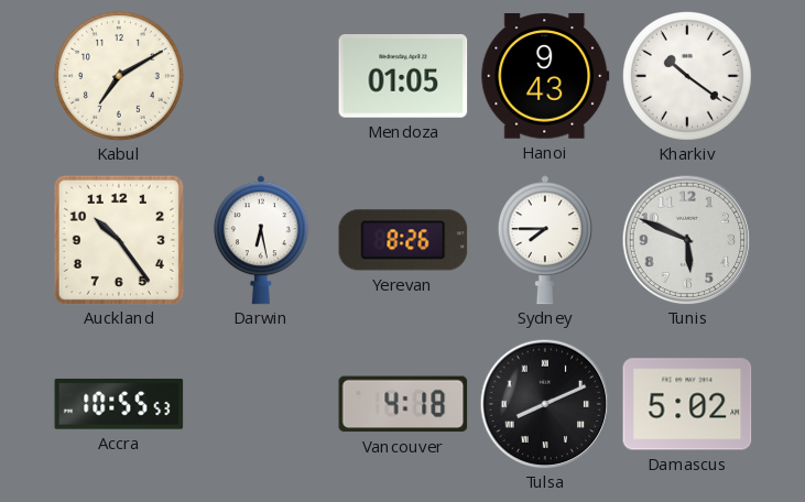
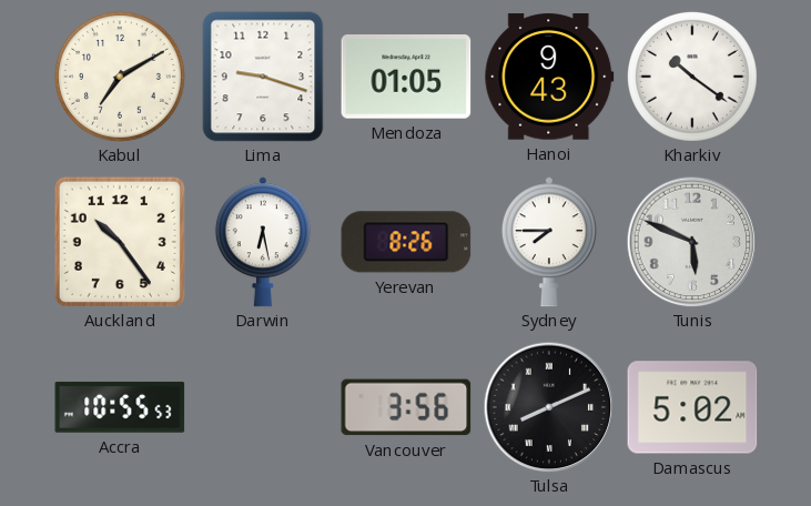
Lima: none -> 9:18 (263, 77)
Vancouver: 4:18 -> 3:56 (406, 407)
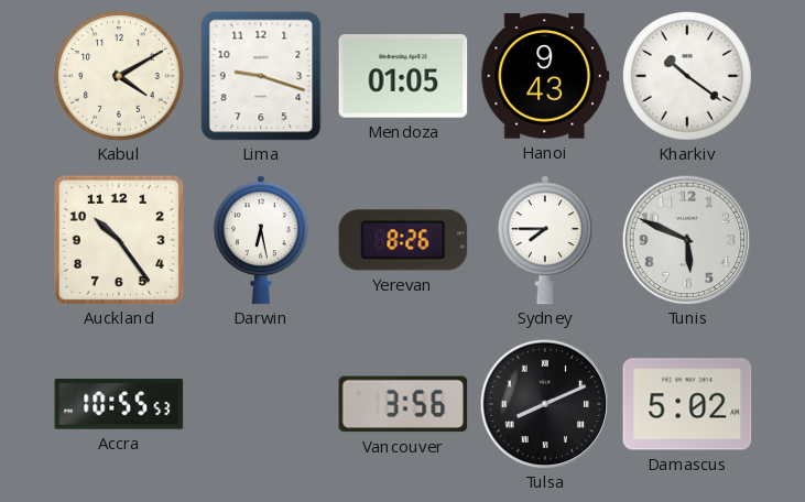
Kabul: 7:10 -> 4:10 (119, 76)
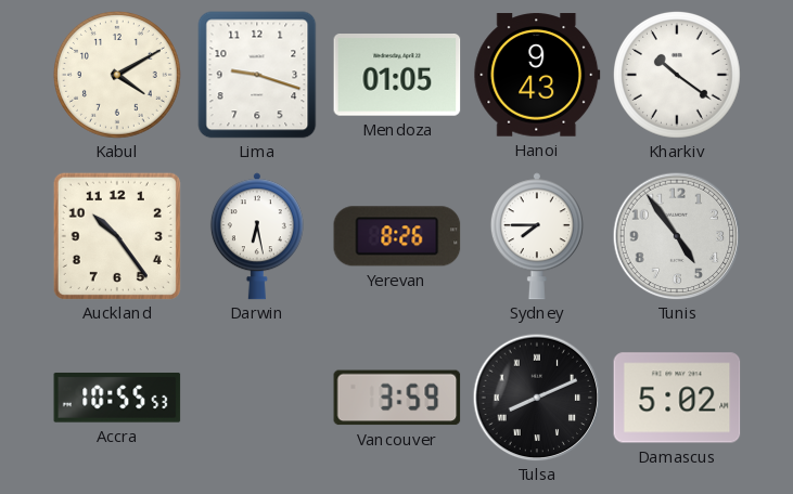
Tunis: 5:49 -> 4:54 (677, 236)
Vancouver: 3:56 -> 3:59 (397, 398)
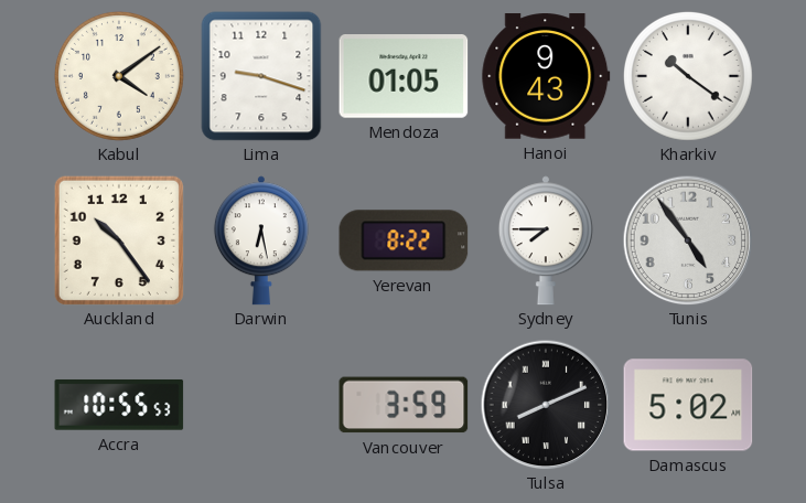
Kabul: 4:10 -> 4:09 (119, 76)
Yerevan: 8:26 -> 8:22 (404, 240)
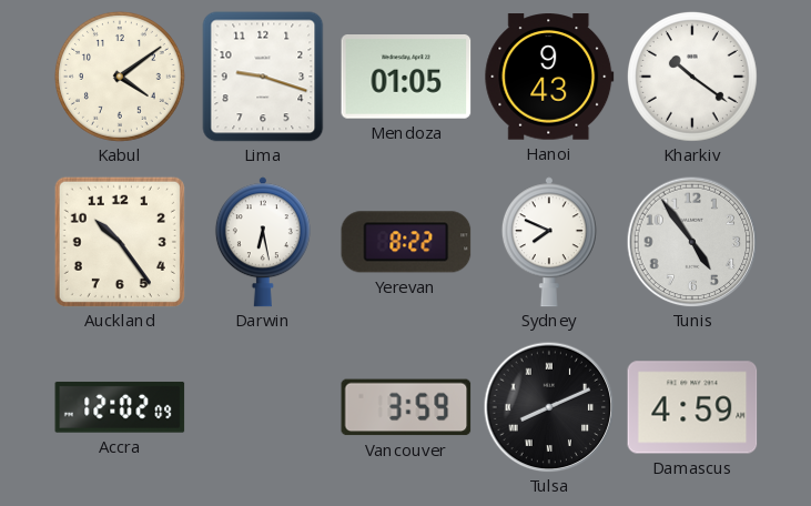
Sydney: 7:45 -> 7:49 (549, 242)
Accra: 10:55 -> 12:02 (120, 407)
Damascus: 5:02 -> 4:59 (692, 407)
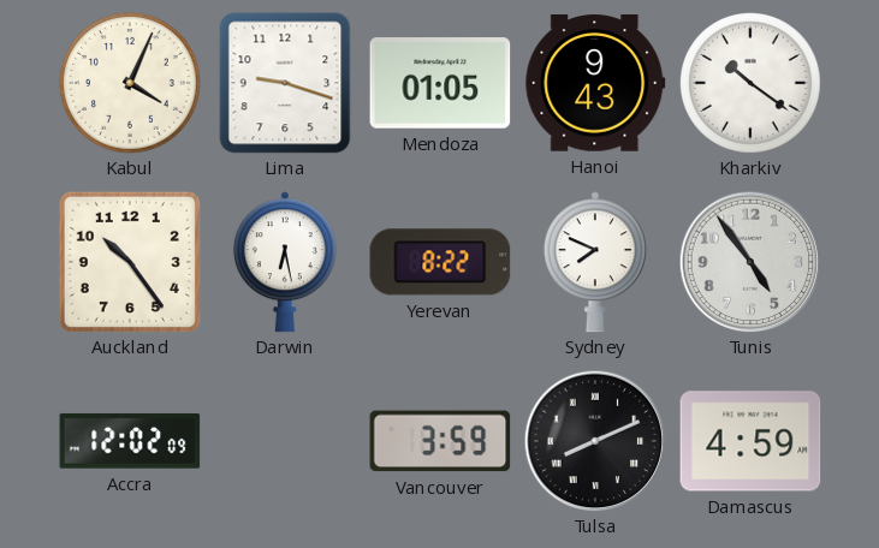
Kabul: 4:09 -> 4:04 (130, 83)
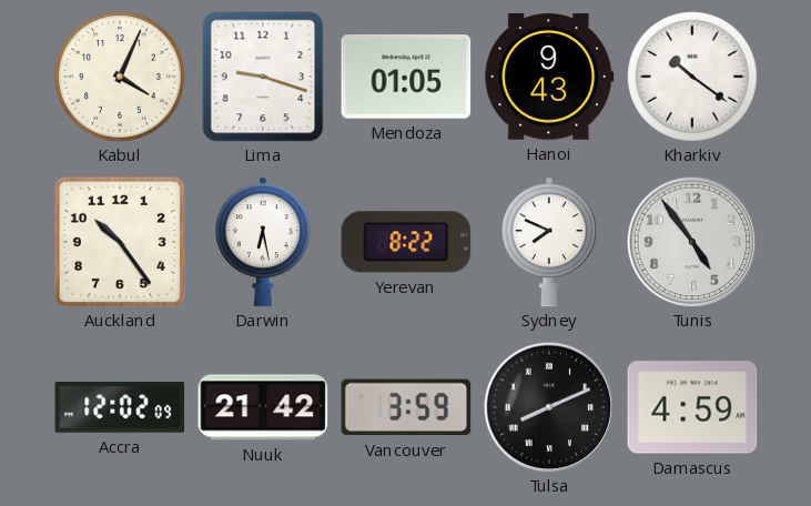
Nuuk: none -> 21:42 (263, 407)
